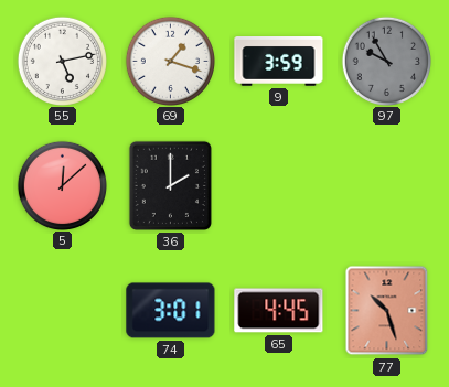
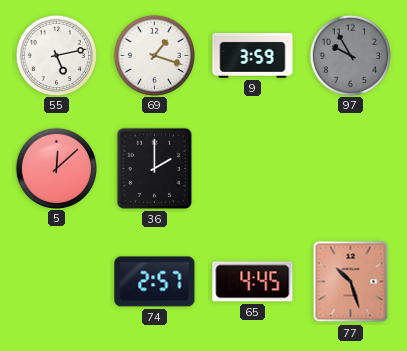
74: 3:01 -> 2:57 (155, 282)
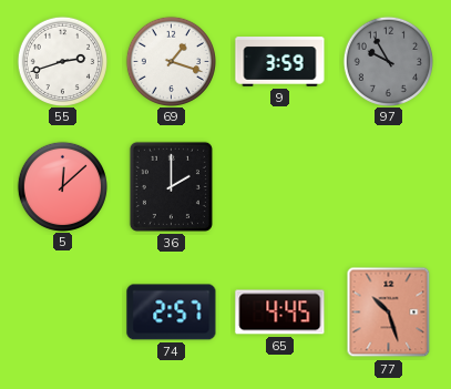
55: 5:13 -> 2:42 (62, 61)
